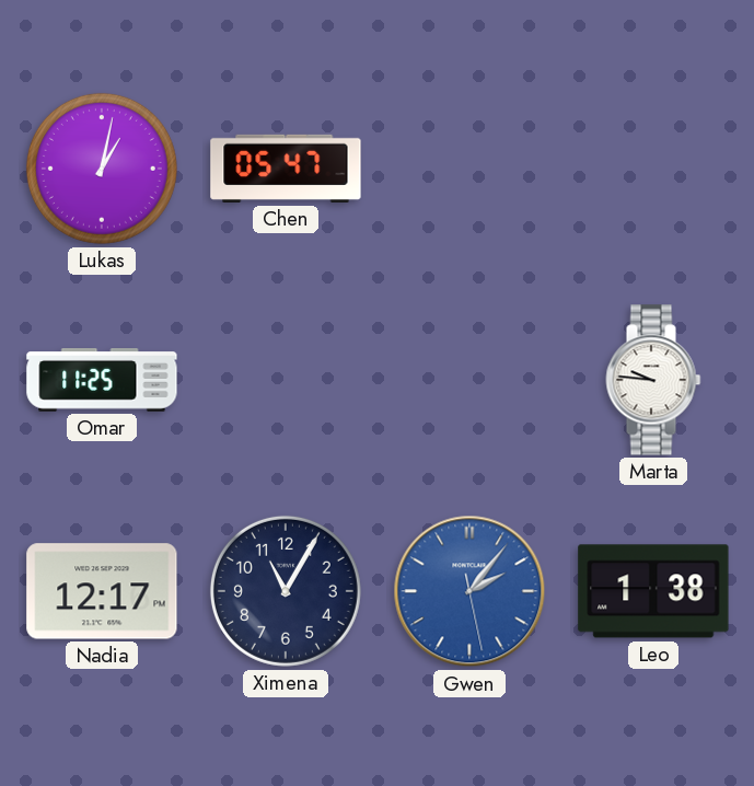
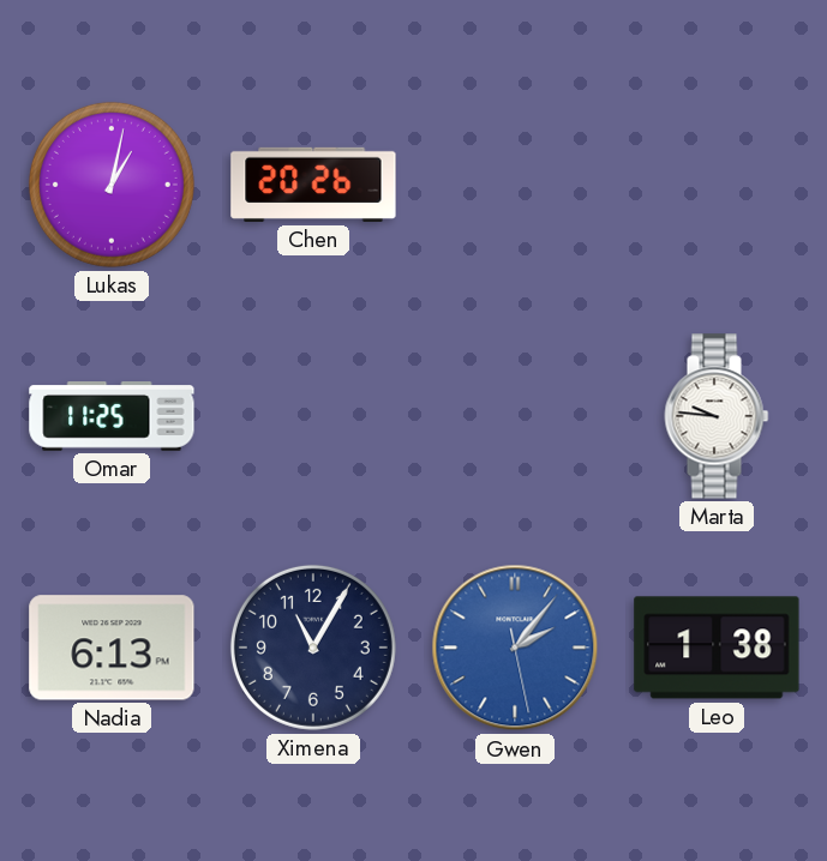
Chen: 05:47 -> 20:26 (313, 185)
Nadia: 12:17 -> 6:13 (112, 648)
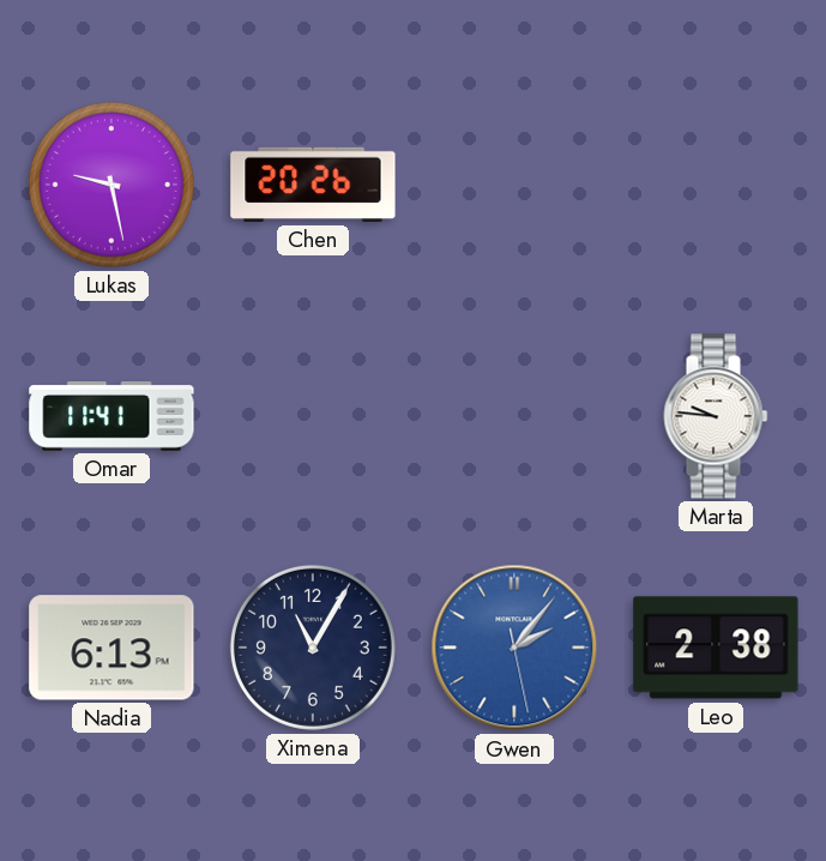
Lukas: 1:02 -> 9:28 (111, 185)
Omar: 11:25 -> 11:41 (111, 416)
Leo: 1:38 -> 2:38 (716, 648)
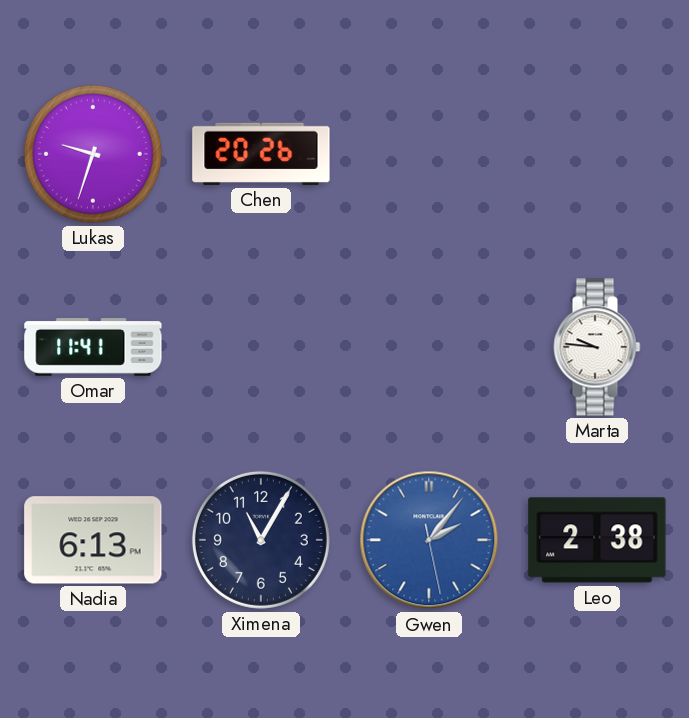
Lukas: 9:28 -> 9:33 (93, 154)
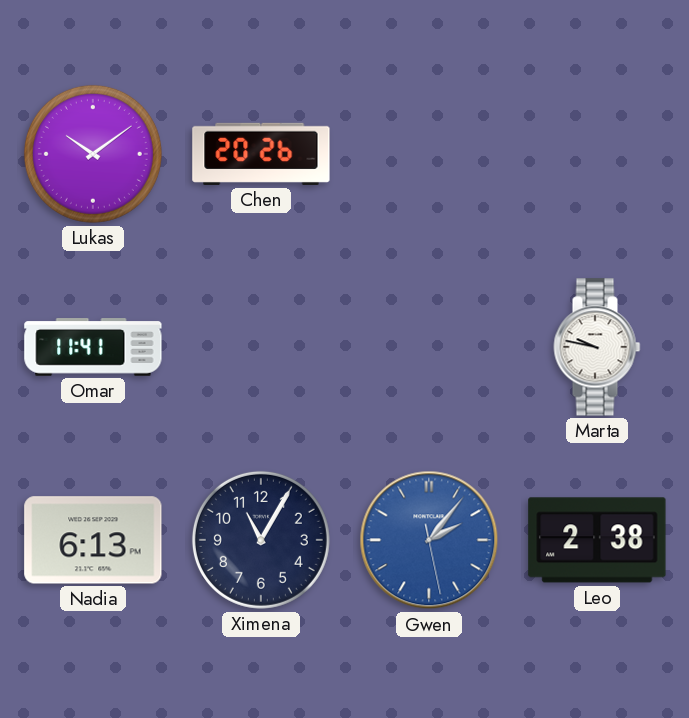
Lukas: 9:33 -> 10:09 (93, 154)
Marta: 9:46 -> 9:47 (597, 347)
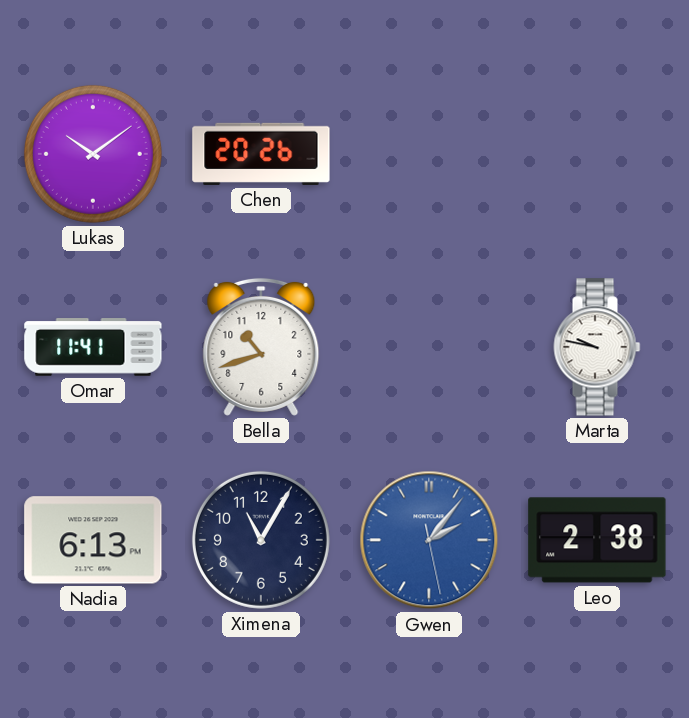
Bella: none -> 10:42 (261, 347)
